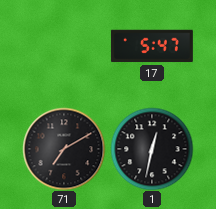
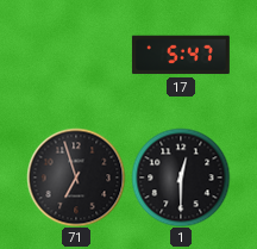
71: 7:10 -> 6:57 (76, 178)
1: 12:32 -> 12:30 (181, 178)
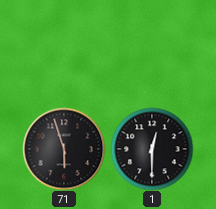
17: 5:47 -> none (181, 55)
71: 6:57 -> 5:57 (64, 149)
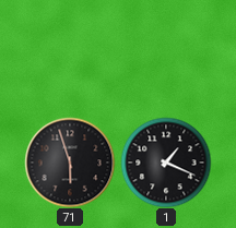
1: 12:30 -> 1:19 (166, 163)
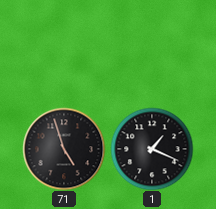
71: 5:57 -> 4:57 (64, 149)
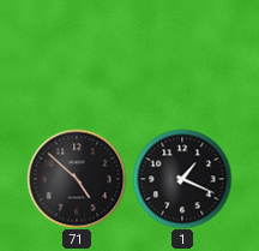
71: 4:57 -> 4:52 (77, 179)
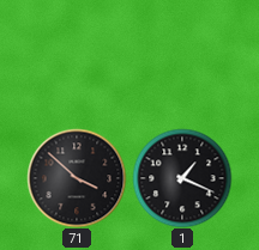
71: 4:52 -> 3:52 (77, 178)
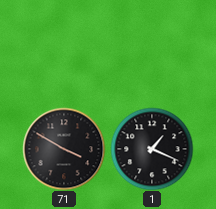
71: 3:52 -> 3:50 (64, 149)
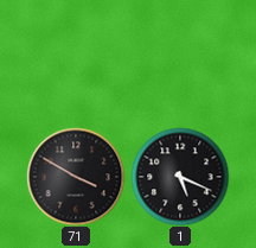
1: 1:19 -> 5:19 (180, 177)
